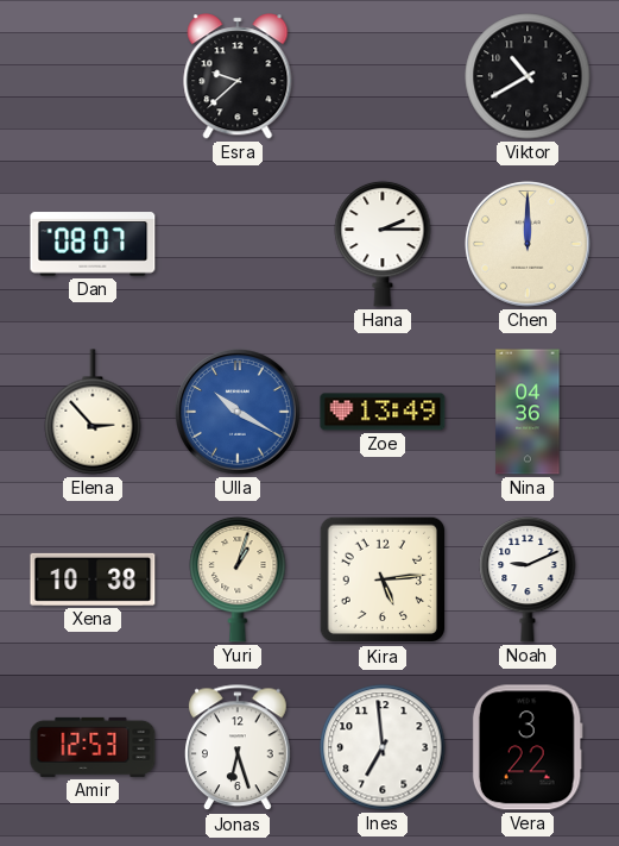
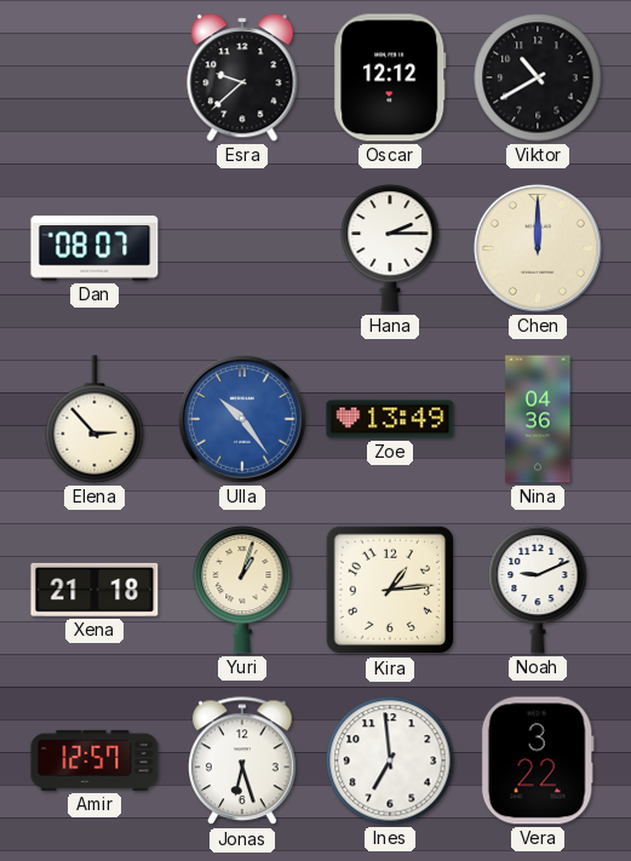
Oscar: none -> 12:12 (390, 78)
Ulla: 10:20 -> 10:24 (243, 420)
Xena: 10:38 -> 21:18 (94, 590)
Kira: 5:14 -> 1:14 (390, 590)
Amir: 12:53 -> 12:57 (94, 760)
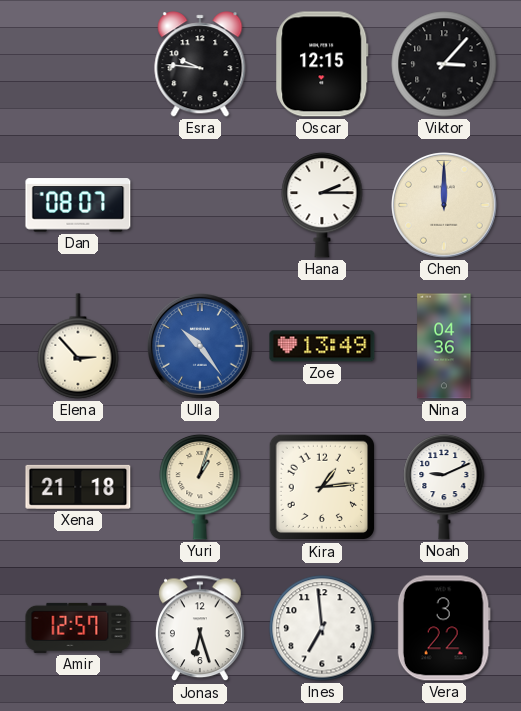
Esra: 9:38 -> 9:46 (200, 64)
Oscar: 12:12 -> 12:15 (322, 64)
Viktor: 10:40 -> 3:07 (444, 64)
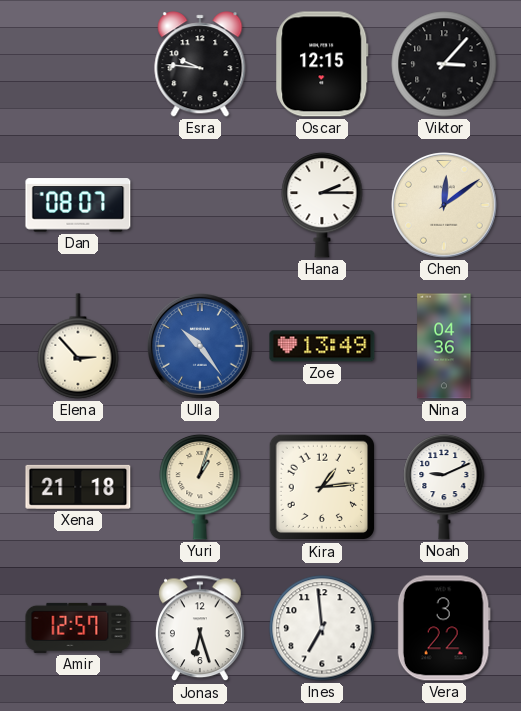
Chen: 12:00 -> 12:09 (445, 206)
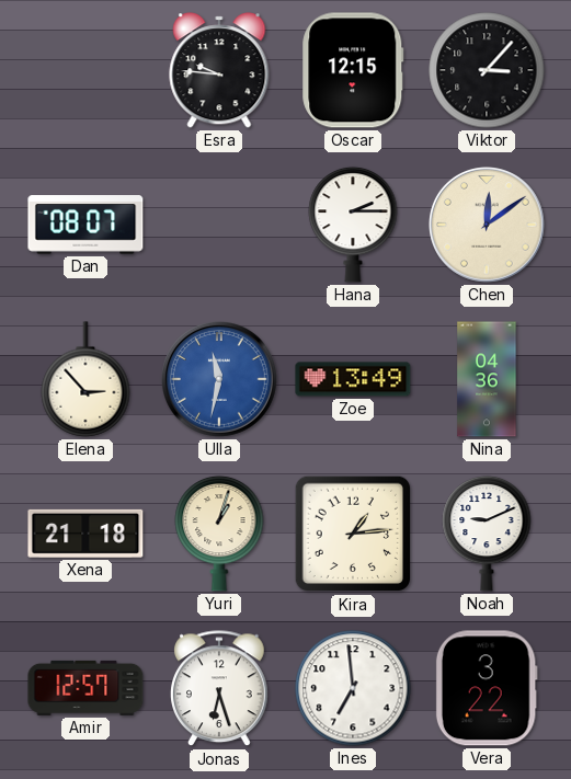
Ulla: 10:24 -> 11:32 (220, 380)
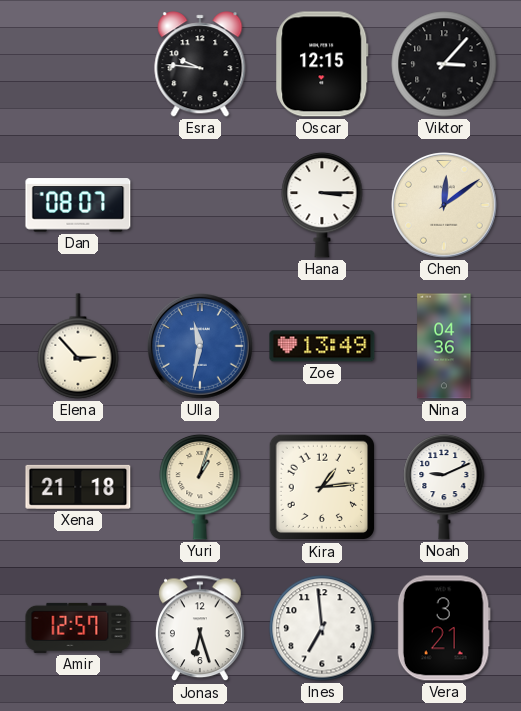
Hana: 2:15 -> 3:15 (322, 205)
Vera: 3:22 -> 3:21 (444, 628)
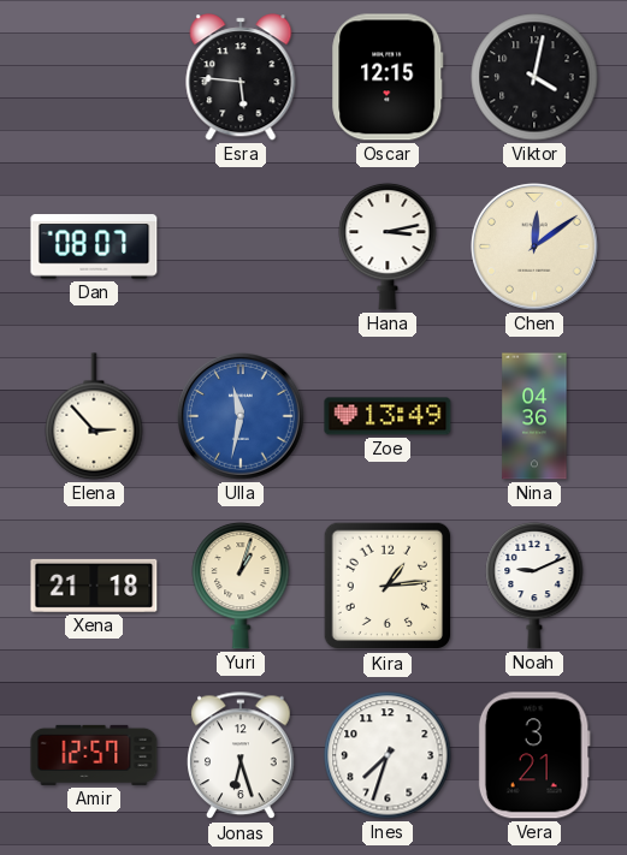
Esra: 9:46 -> 5:46 (241, 77)
Viktor: 3:07 -> 4:02 (534, 77)
Hana: 3:15 -> 3:13 (388, 247)
Ines: 6:59 -> 7:33 (388, 755)
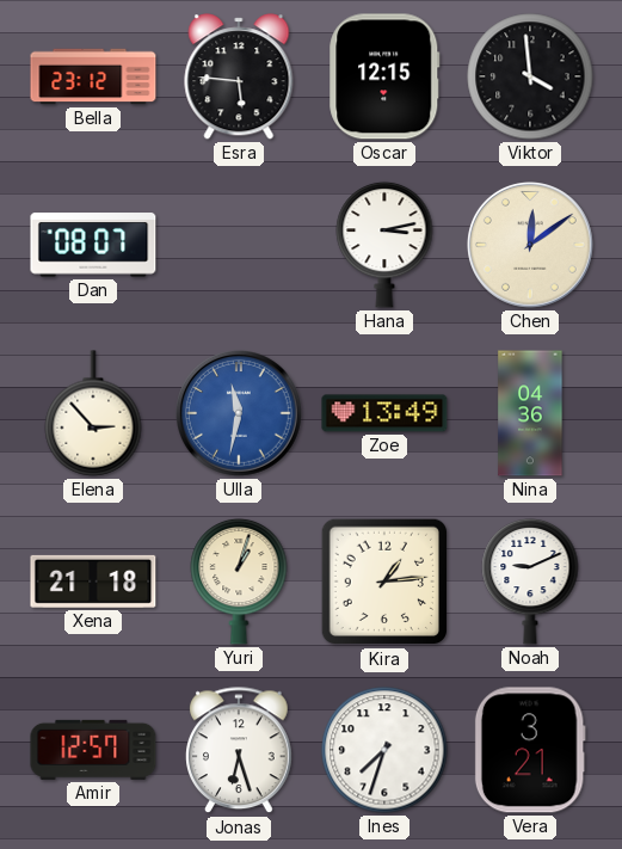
Bella: none -> 23:12 (93, 76)
Viktor: 4:02 -> 3:59 (530, 76)
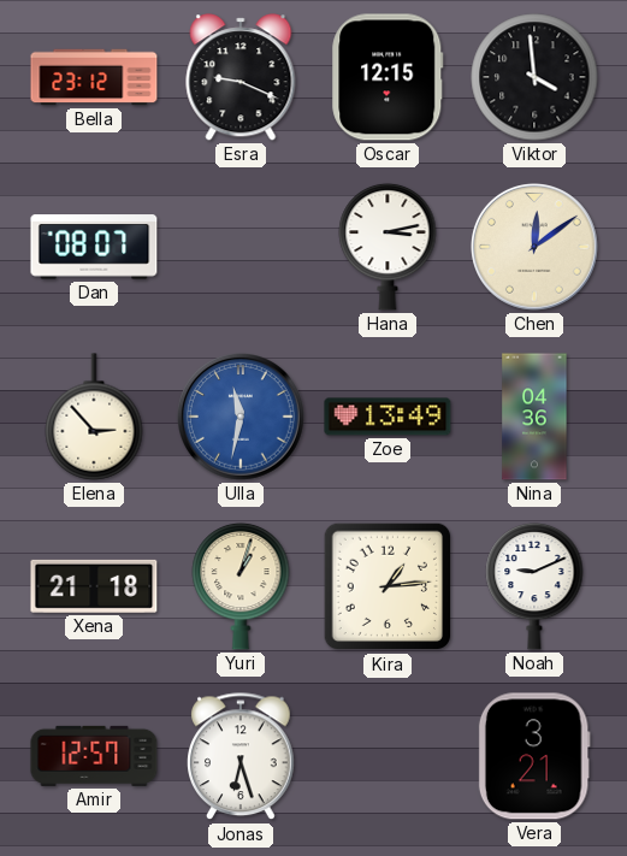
Esra: 5:46 -> 9:19 (241, 77)
Ines: 7:33 -> none (384, 750)
